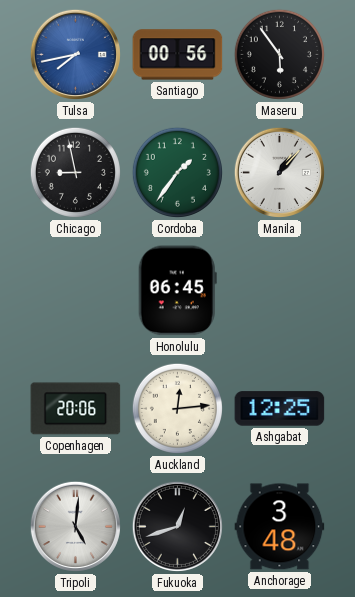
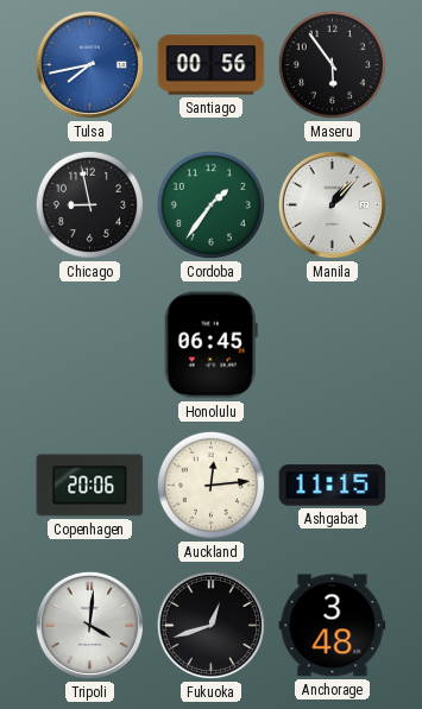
Ashgabat: 12:25 -> 11:15 (333, 486)
Tripoli: 5:01 -> 4:01 (89, 625)
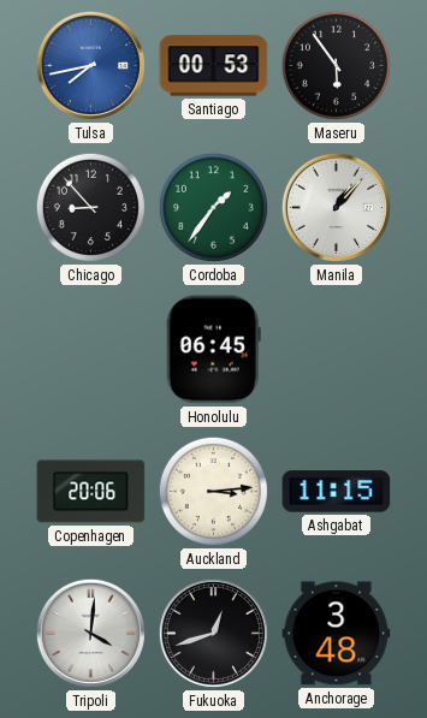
Santiago: 00:56 -> 00:53 (214, 66)
Chicago: 8:58 -> 8:53 (90, 207)
Auckland: 12:14 -> 3:14 (213, 491)
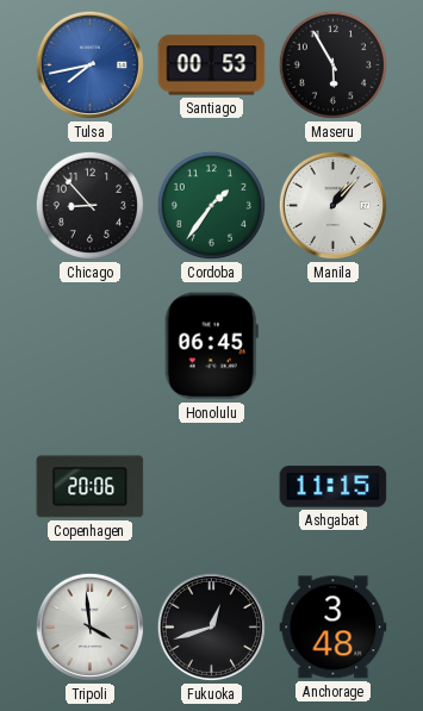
Maseru: 5:54 -> 5:55 (332, 64)
Auckland: 3:14 -> none (213, 491)
Tripoli: 4:01 -> 3:59 (89, 626)
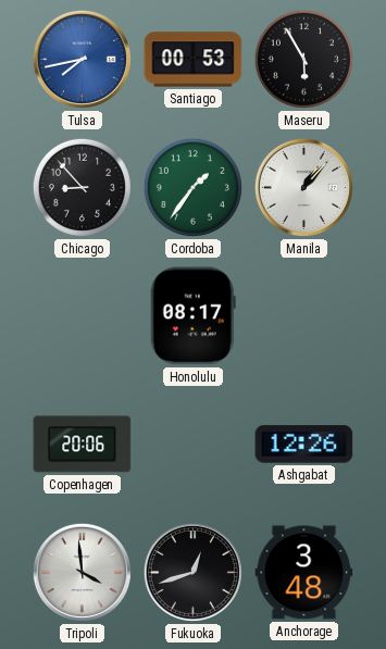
Honolulu: 06:45 -> 08:17 (192, 316)
Ashgabat: 11:15 -> 12:26 (304, 445)
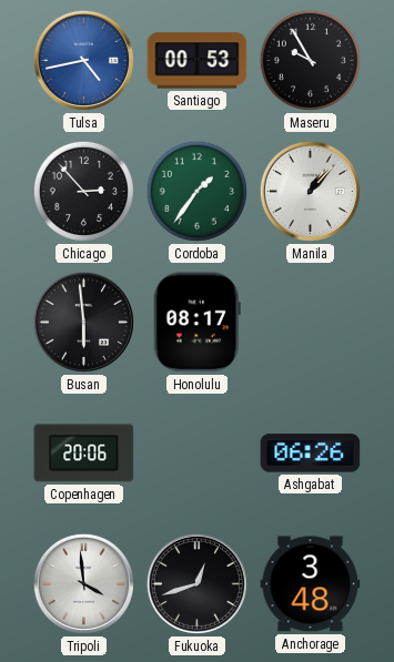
Tulsa: 7:43 -> 4:43 (83, 60)
Maseru: 5:55 -> 9:55 (310, 60)
Chicago: 8:53 -> 2:53 (83, 191)
Busan: none -> 5:59 (83, 322)
Ashgabat: 12:26 -> 06:26 (311, 454)
